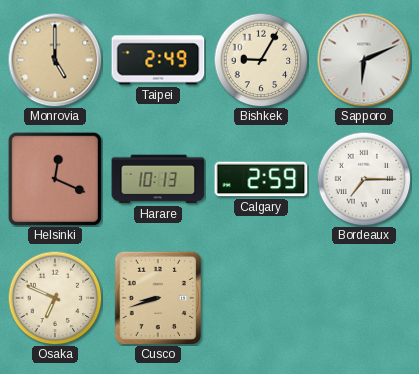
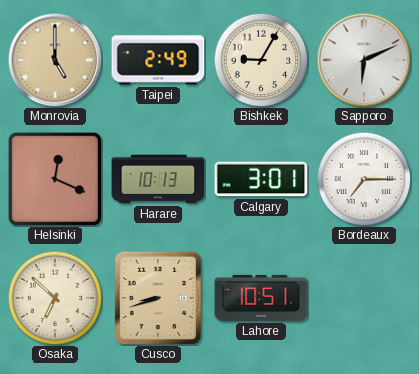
Calgary: 2:59 -> 3:01 (261, 179)
Osaka: 6:49 -> 6:52 (55, 298)
Lahore: none -> 10:51 (261, 298)
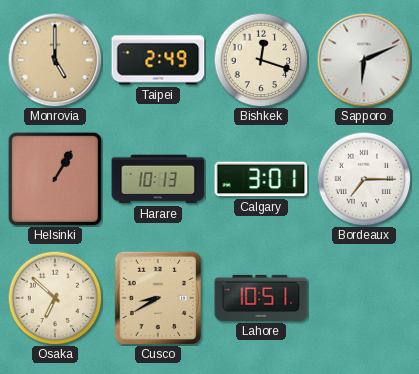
Bishkek: 9:05 -> 12:18 (261, 60)
Helsinki: 12:19 -> 1:05 (55, 179)
Cusco: 8:42 -> 8:40 (157, 297)
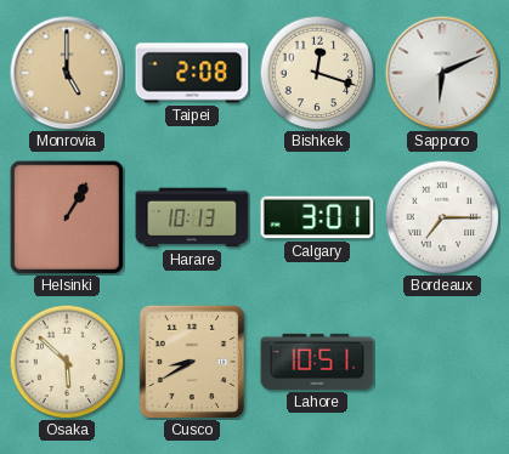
Taipei: 2:49 -> 2:08 (192, 73)
Osaka: 6:52 -> 5:52 (67, 362)
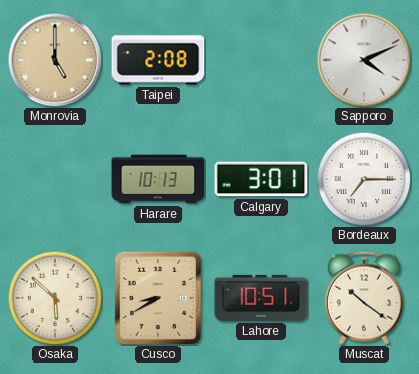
Bishkek: 12:18 -> none (317, 73)
Sapporo: 6:11 -> 4:11 (364, 60)
Helsinki: 1:05 -> none (67, 217)
Muscat: none -> 10:21 (364, 298)
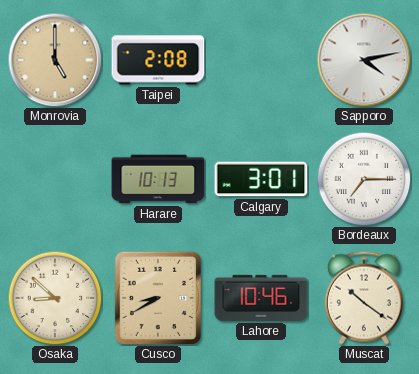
Sapporo: 4:11 -> 4:13 (364, 60)
Osaka: 5:52 -> 8:52 (55, 298)
Lahore: 10:51 -> 10:46 (261, 298)
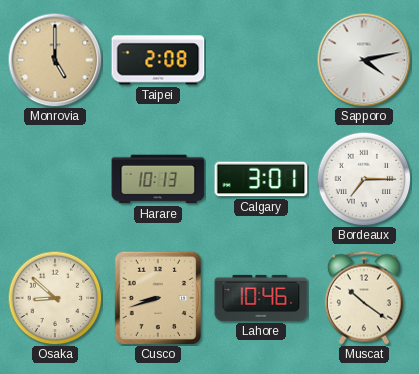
Cusco: 8:40 -> 8:42 (157, 297)
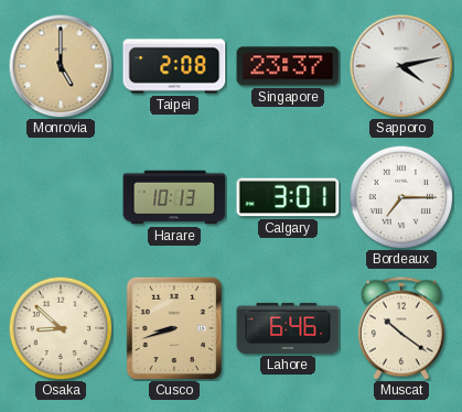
Singapore: none -> 23:37 (288, 66)
Lahore: 10:46 -> 6:46 (288, 328)
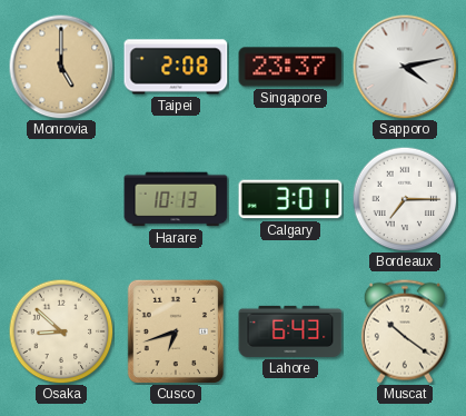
Cusco: 8:42 -> 6:42 (175, 330)
Lahore: 6:46 -> 6:43 (290, 331)
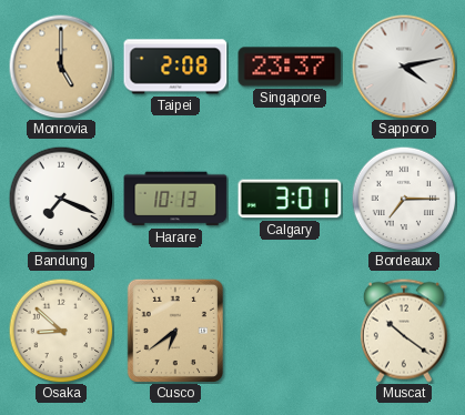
Bandung: none -> 7:19 (61, 199)
Cusco: 6:42 -> 6:39 (174, 330)
Lahore: 6:43 -> none (290, 331)
